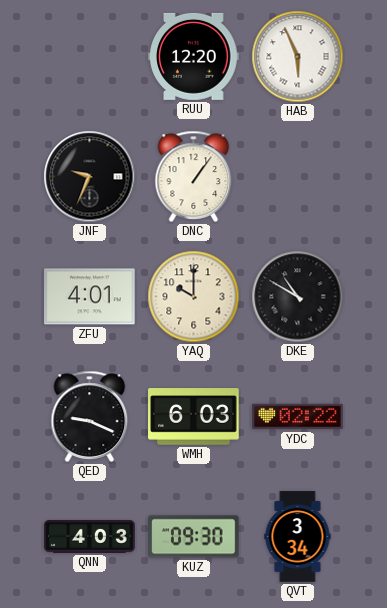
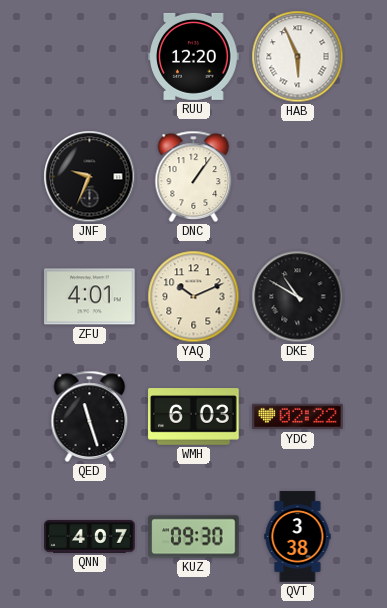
YAQ: 10:00 -> 10:11 (194, 297)
QED: 9:19 -> 11:27 (90, 416)
QNN: 4:03 -> 4:07 (90, 536)
QVT: 3:34 -> 3:38 (298, 537)
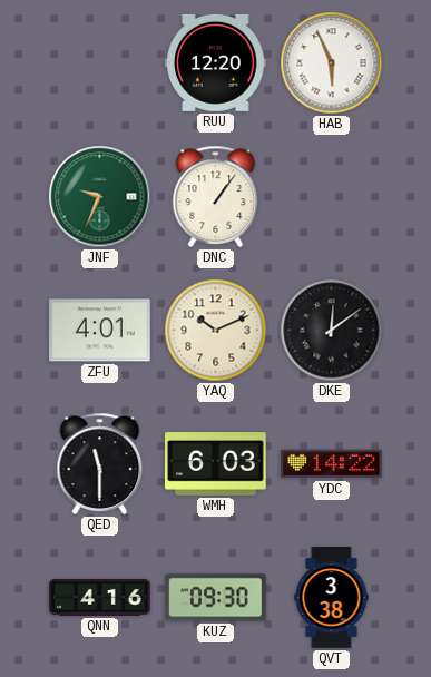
JNF dial: black -> green (100, 197)
DKE: 10:50 -> 12:09 (332, 331)
QED: 11:27 -> 11:30 (100, 463)
YDC: 02:22 -> 14:22 (332, 464)
QNN: 4:07 -> 4:16 (100, 597)
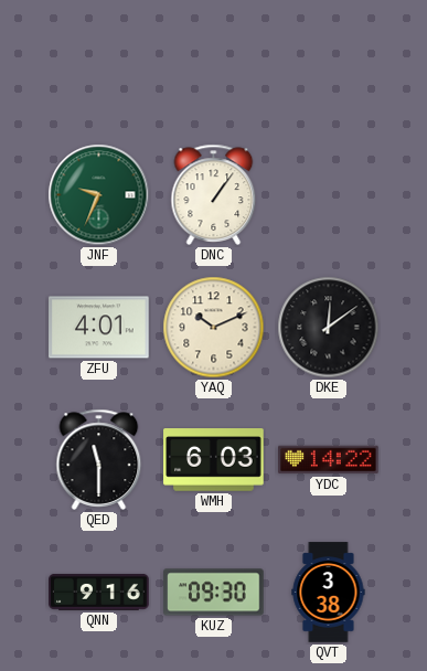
RUU: 12:20 -> none (216, 62)
HAB: 5:56 -> none (332, 63)
QNN: 4:16 -> 9:16 (99, 592)
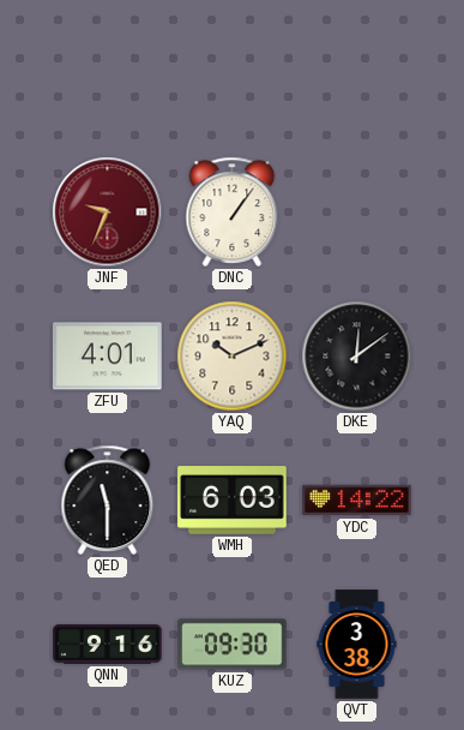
JNF dial: green -> burgundy (108, 213)
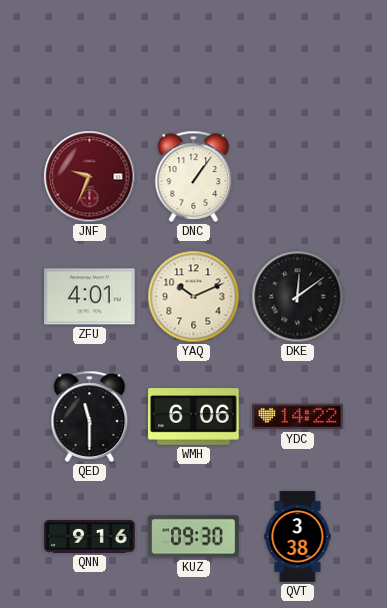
WMH: 6:03 -> 6:06 (194, 417)
